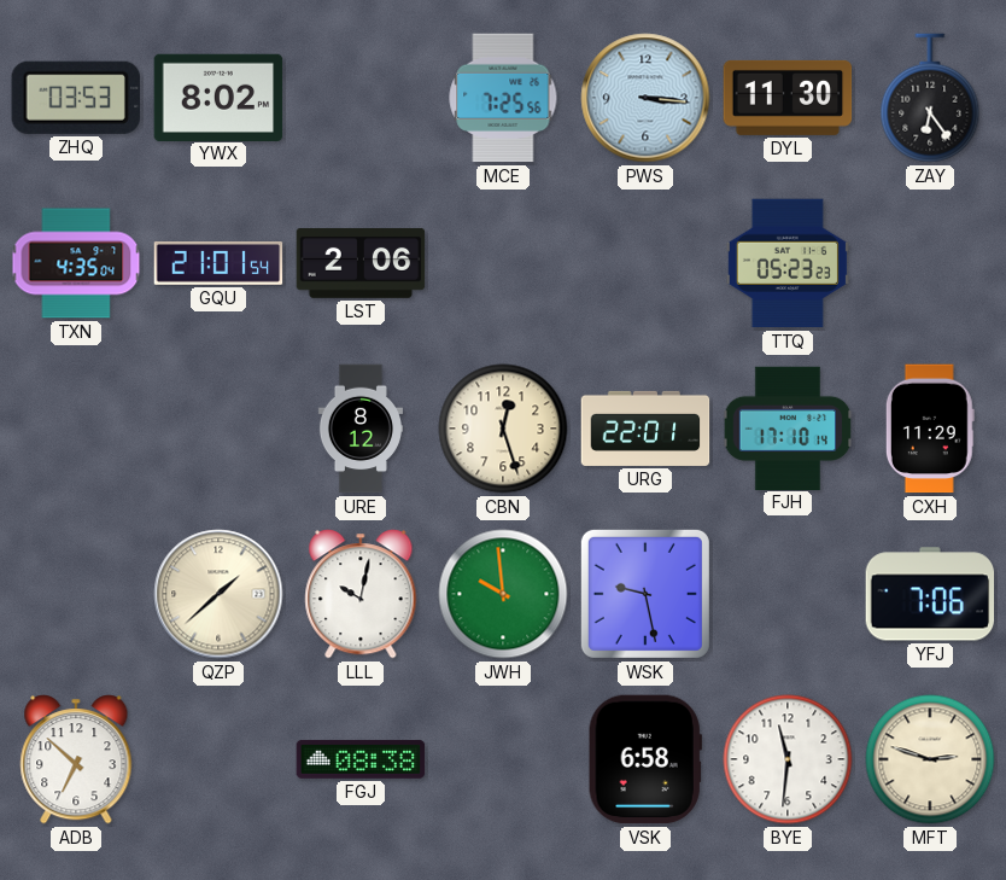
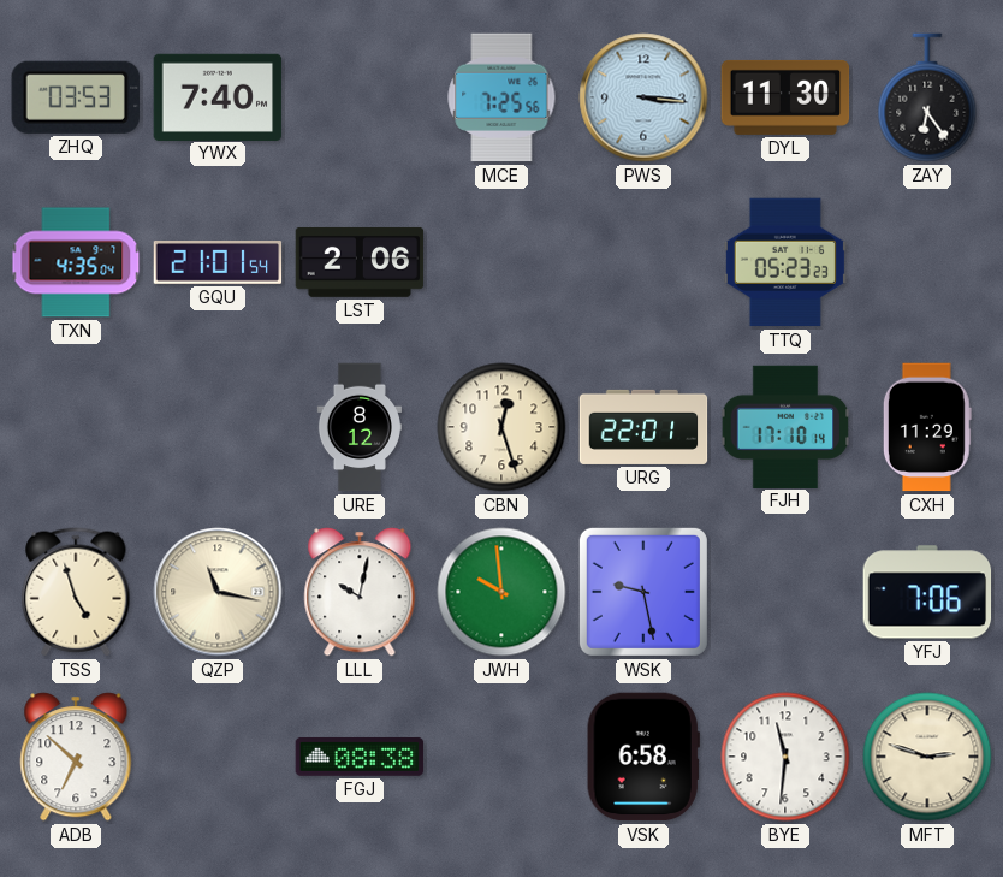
YWX: 8:02 -> 7:40 (218, 96)
TSS: none -> 4:57 (76, 592)
QZP: 1:38 -> 11:17 (218, 592)
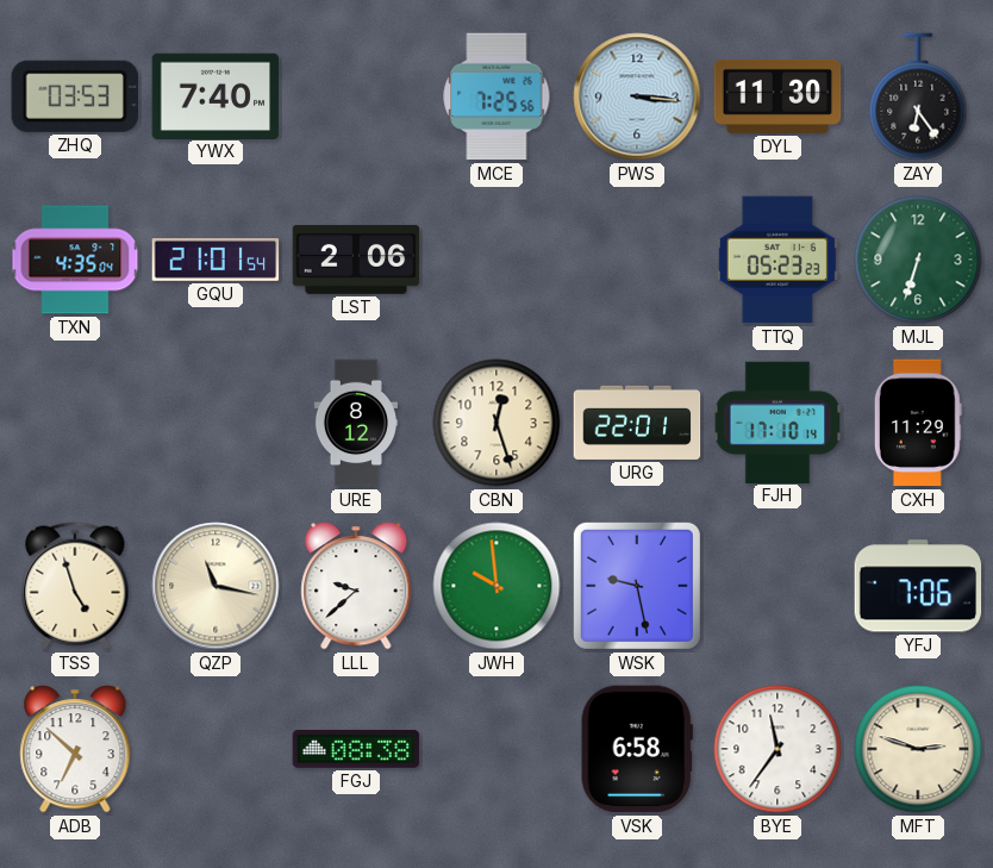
MJL: none -> 6:33 (918, 260)
LLL: 10:02 -> 9:38 (356, 586)
BYE: 11:31 -> 11:36 (777, 749)
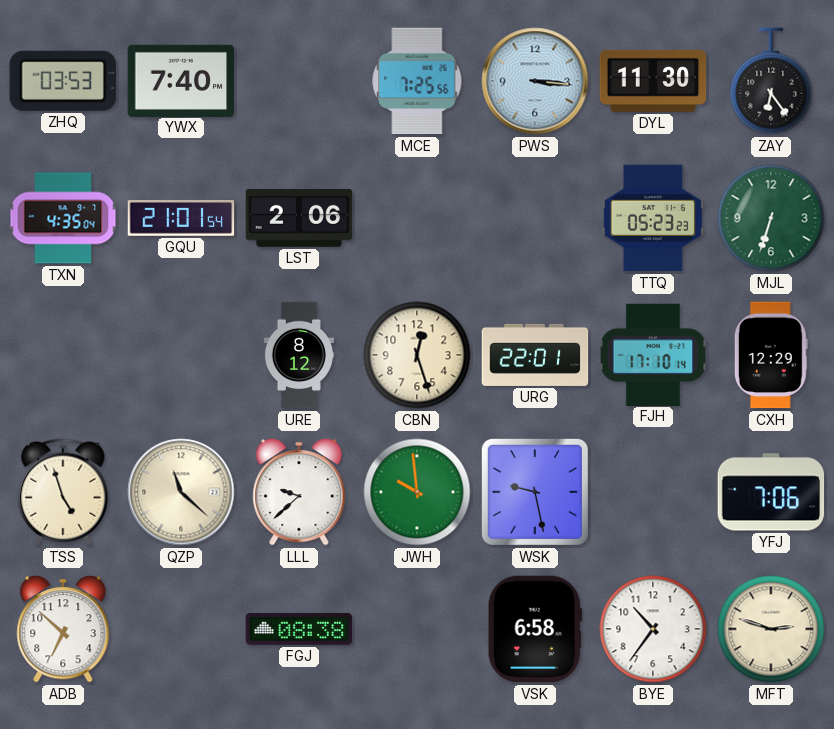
CXH: 11:29 -> 12:29 (771, 355)
QZP: 11:17 -> 11:22 (181, 492)
BYE: 11:36 -> 10:36 (653, 629)
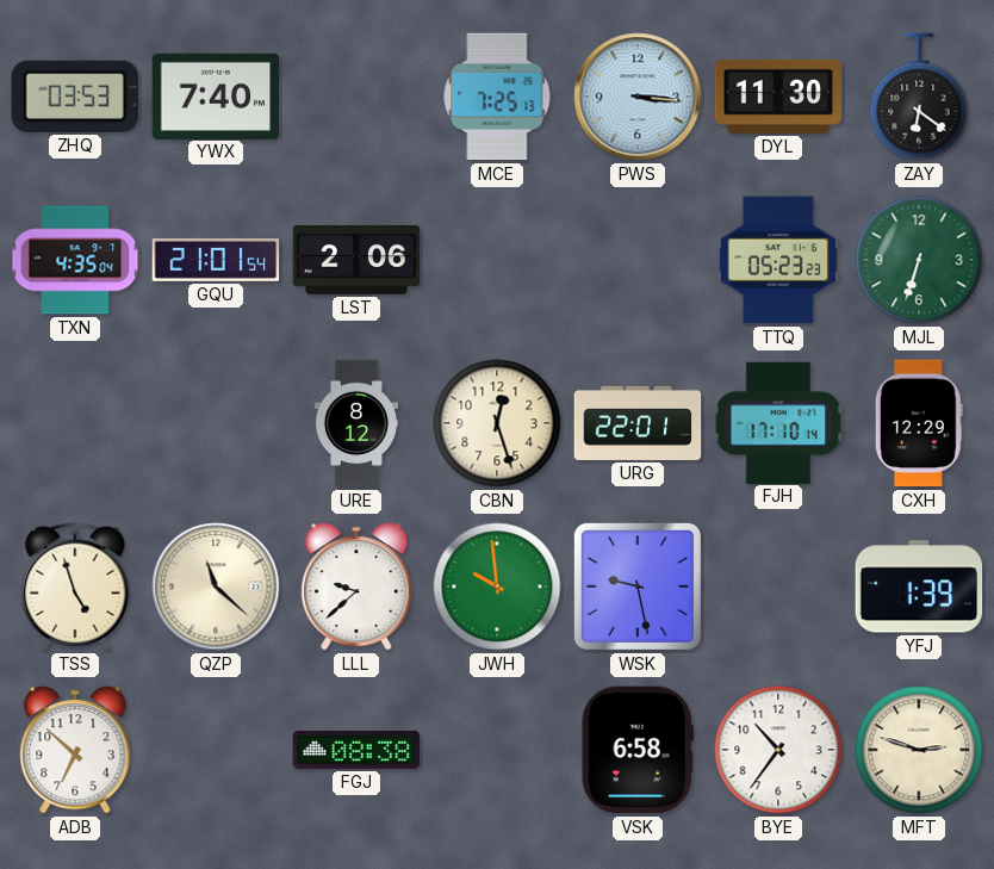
MCE: 7:25:56 -> 7:25:13 (497, 97)
ZAY: 6:24 -> 6:21 (919, 97)
YFJ: 7:06 -> 1:39 (919, 586)
